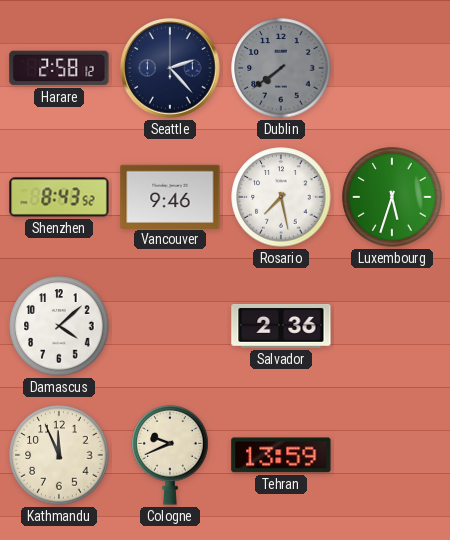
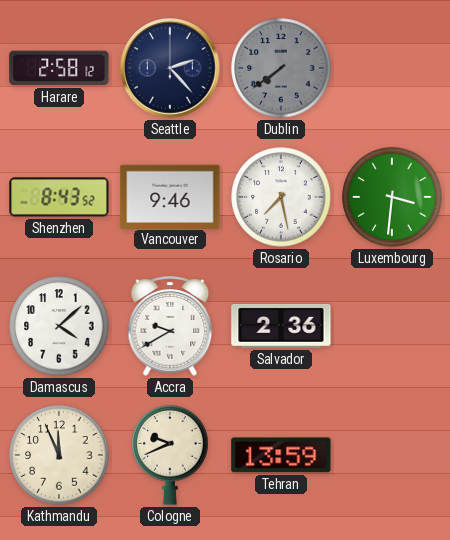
Luxembourg: 5:33 -> 3:31 (392, 197)
Accra: none -> 9:40 (170, 326)
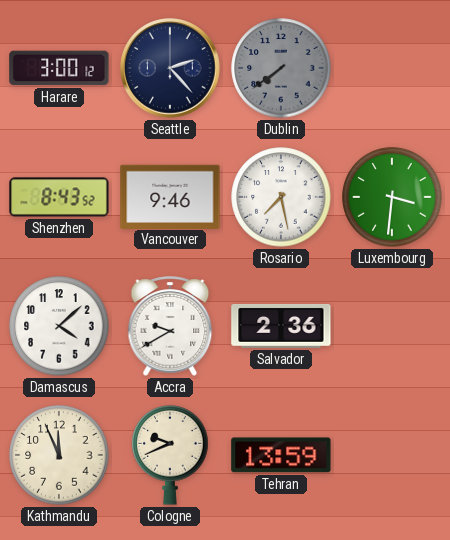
Harare: 2:58 -> 3:00 (59, 68)
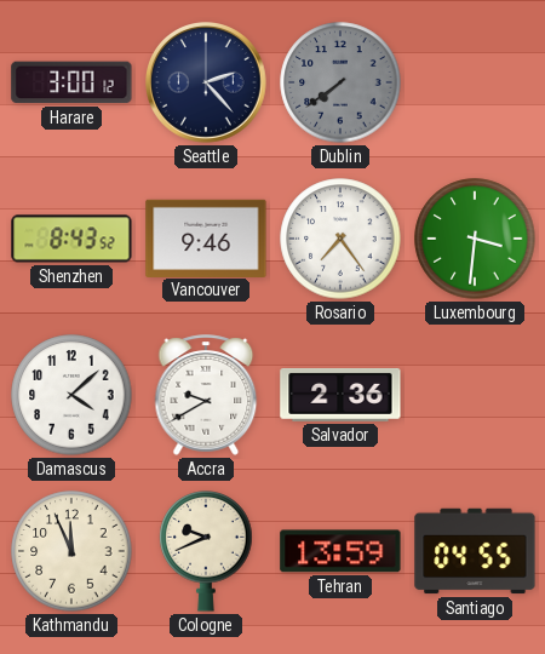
Rosario: 7:28 -> 7:24 (340, 239)
Santiago: none -> 04:55 (475, 551)
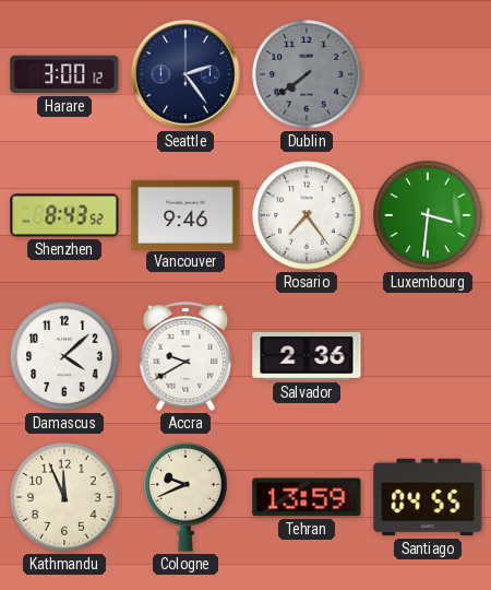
Seattle: 2:23 -> 2:24 (187, 75)
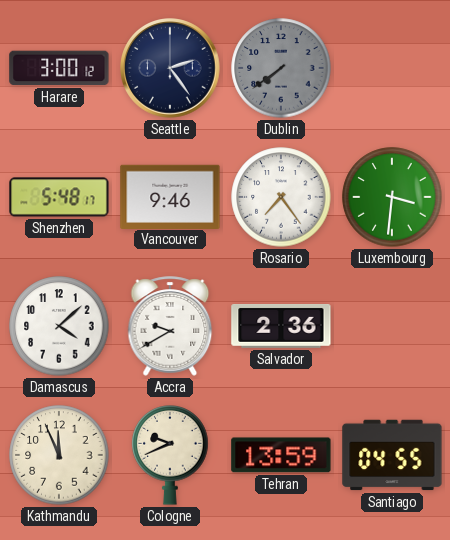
Shenzhen: 8:43 -> 5:48 (59, 197)
